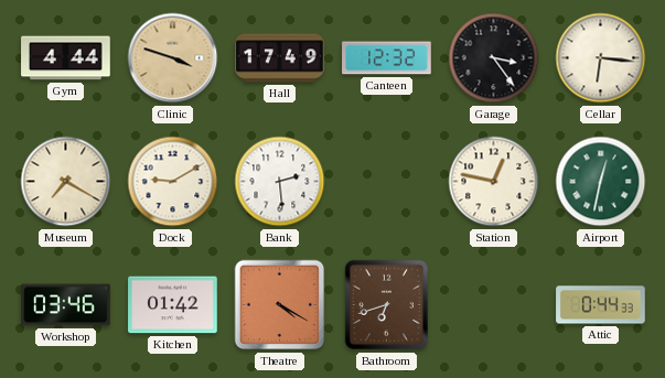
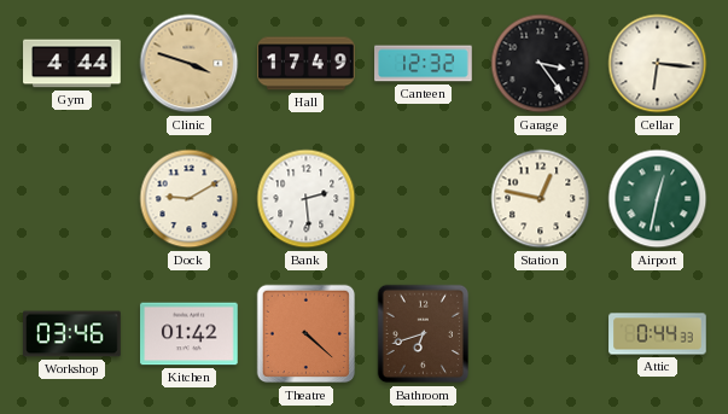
Museum: 7:20 -> none (66, 182)
Theatre: 4:20 -> 4:22 (307, 334)
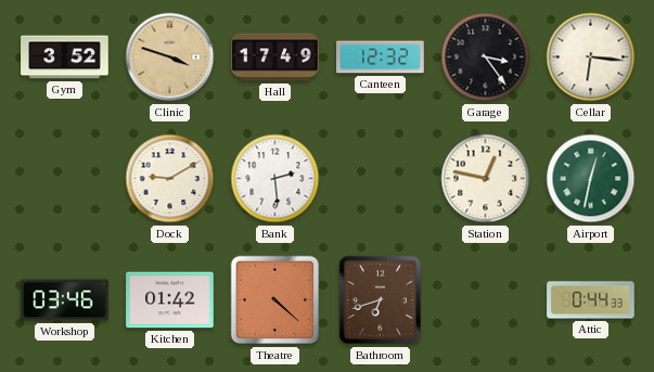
Gym: 4:44 -> 3:52 (65, 57)
